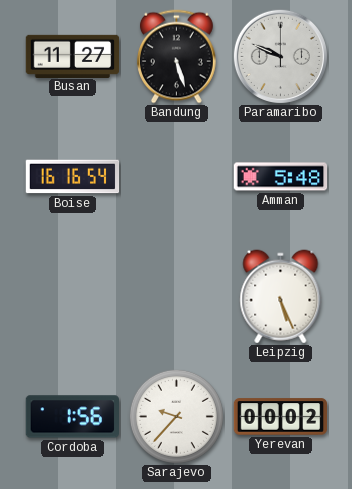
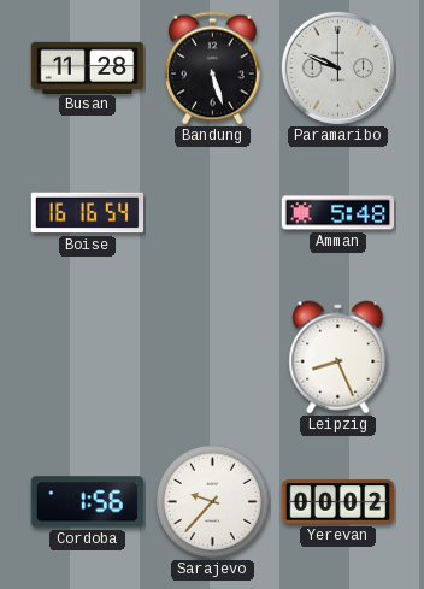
Busan: 11:27 -> 11:28 (88, 67)
Leipzig: 5:26 -> 8:26 (338, 358)
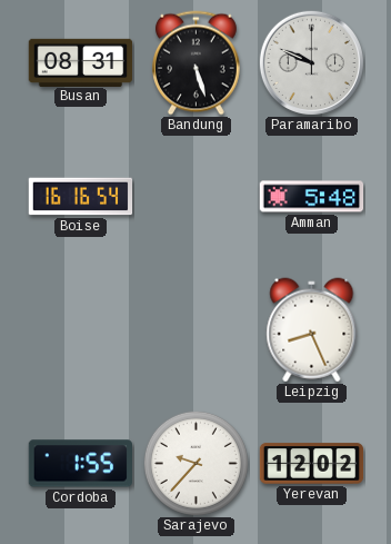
Busan: 11:28 -> 08:31 (81, 62)
Cordoba: 1:56 -> 1:55 (80, 464)
Yerevan: 00:02 -> 12:02 (312, 464)
